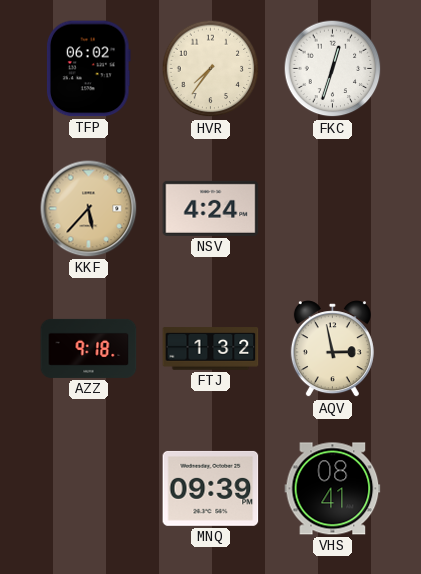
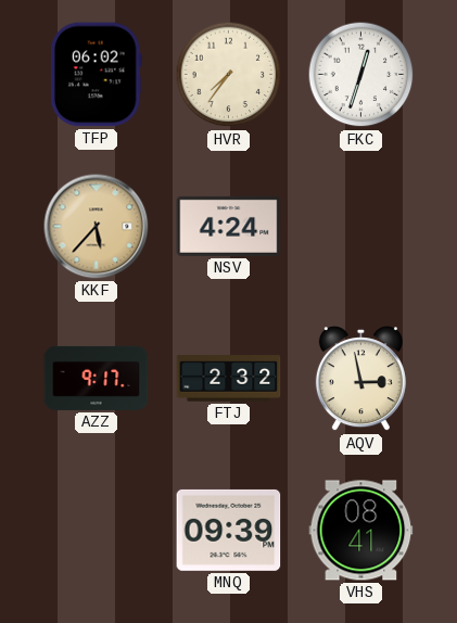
AZZ: 9:18 -> 9:17 (97, 378)
FTJ: 1:32 -> 2:32 (229, 379)
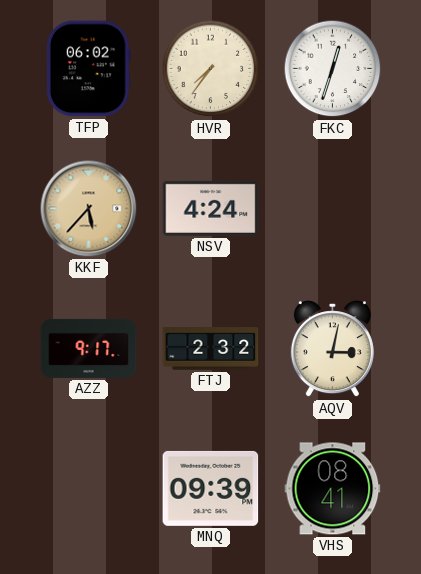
AQV: 2:58 -> 3:02 (332, 349)
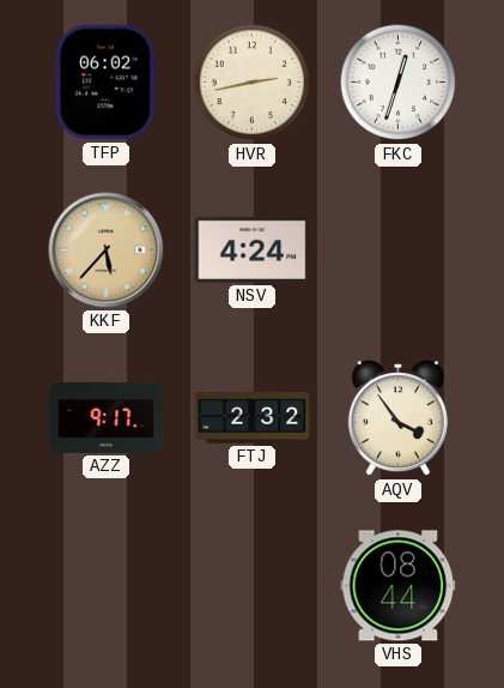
HVR: 7:36 -> 2:43 (253, 83)
AQV: 3:02 -> 3:54 (397, 418)
MNQ: 09:39 -> none (211, 488)
VHS: 08:41 -> 08:44 (399, 586)
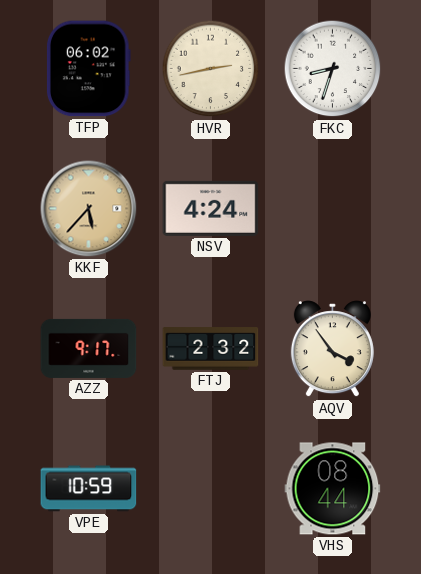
FKC: 12:33 -> 8:33 (333, 69)
VPE: none -> 10:59 (89, 489)
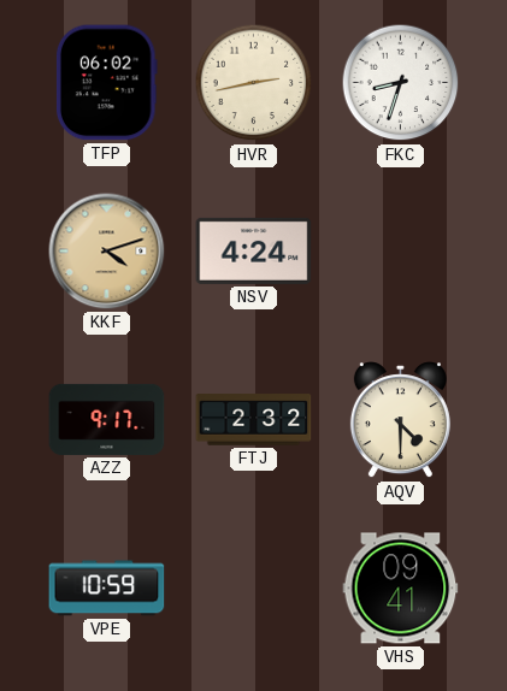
KKF: 5:37 -> 4:12 (107, 252)
AQV: 3:54 -> 4:30 (400, 420)
VHS: 08:44 -> 09:41 (401, 589)
